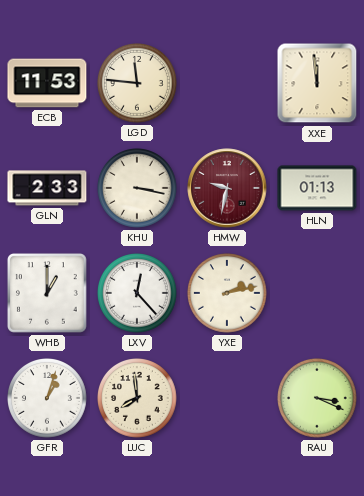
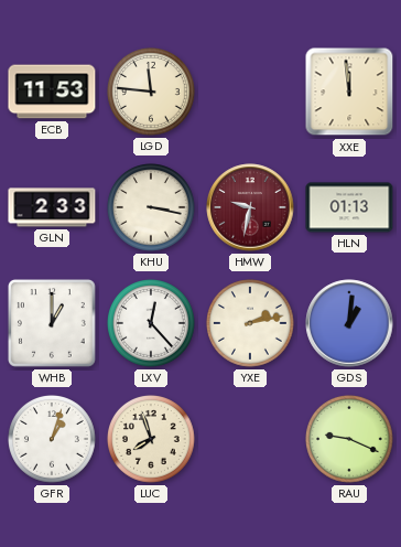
GDS: none -> 1:01 (349, 323)
LUC: 7:59 -> 7:57 (152, 440)
RAU: 3:19 -> 9:19 (350, 440)
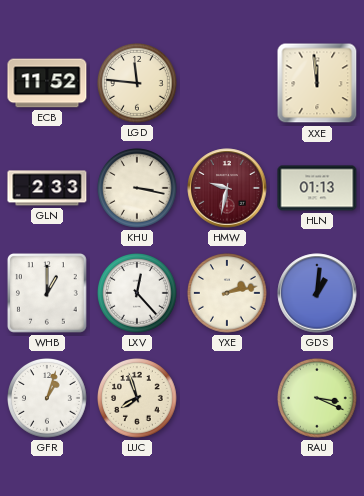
ECB: 11:53 -> 11:52 (47, 83)
RAU: 9:19 -> 3:19 (318, 399)
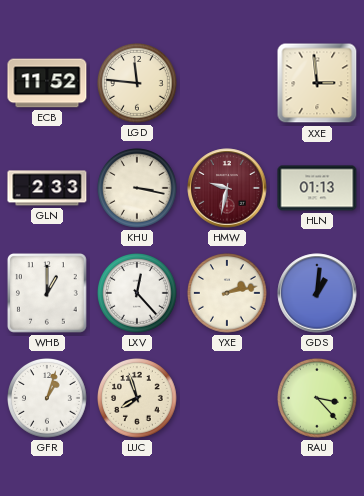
XXE: 11:59 -> 2:59 (317, 83)
RAU: 3:19 -> 3:23 (318, 399)
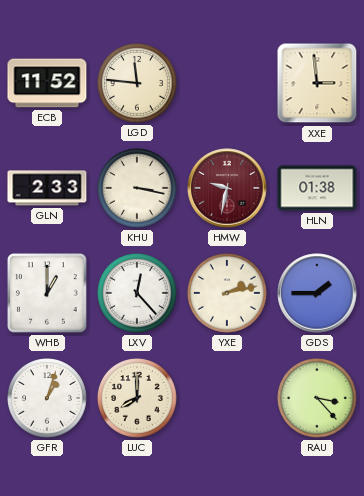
HLN: 01:13 -> 01:38 (317, 188)
GDS: 1:01 -> 1:45 (317, 293)
LUC: 7:57 -> 8:00 (138, 399)
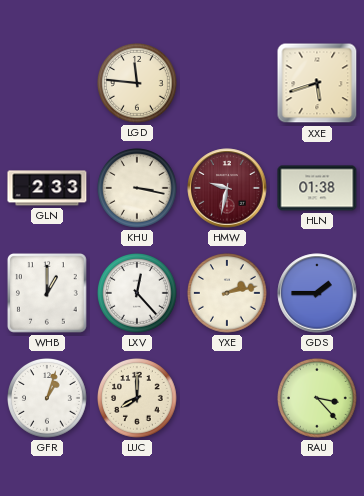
ECB: 11:52 -> none (47, 83)
XXE: 2:59 -> 5:42 (317, 83)
